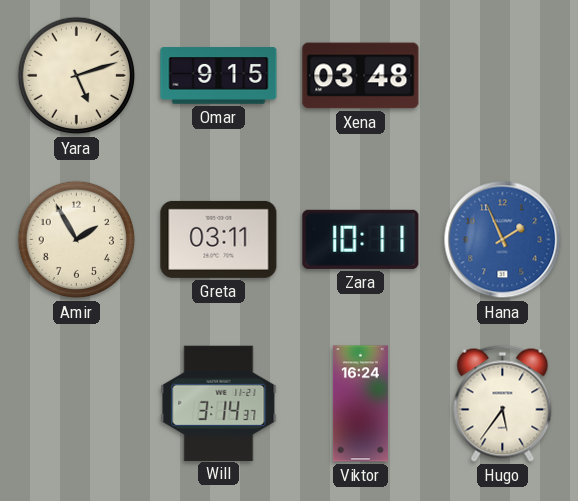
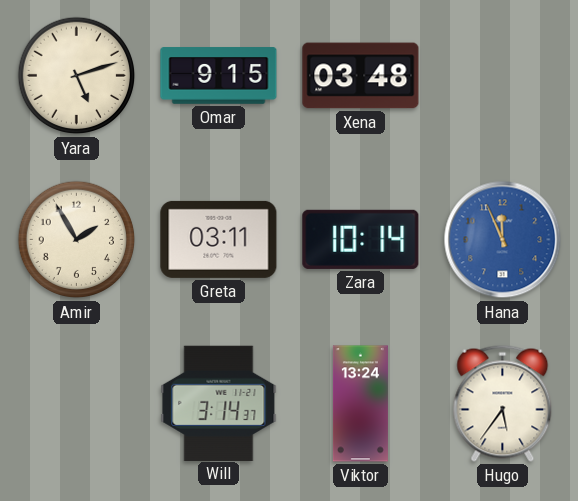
Zara: 10:11 -> 10:14 (361, 239)
Hana: 1:56 -> 11:56 (503, 240)
Viktor: 16:24 -> 13:24 (360, 404)
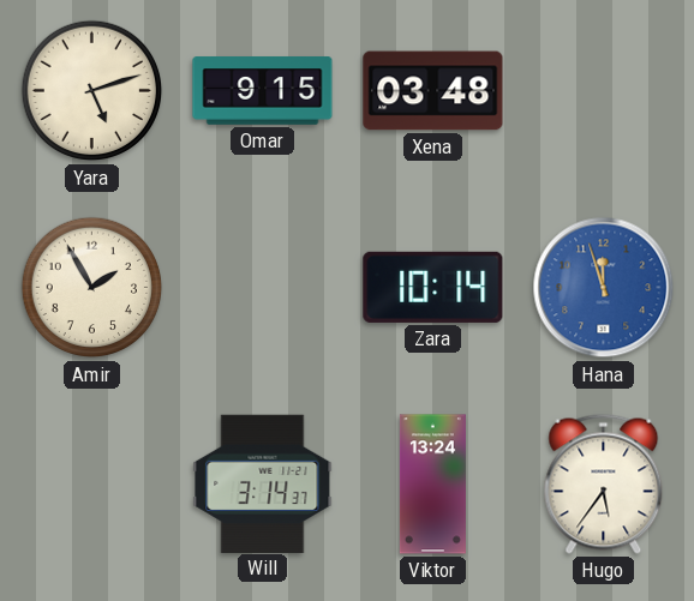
Greta: 03:11 -> none (219, 239)
Hana: 11:56 -> 11:57 (604, 288)
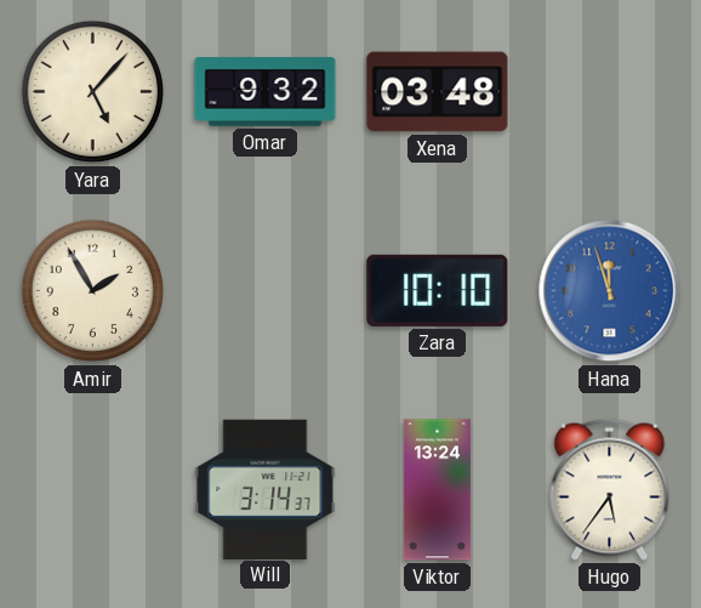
Yara: 5:12 -> 5:07 (93, 92)
Omar: 9:15 -> 9:32 (266, 92)
Zara: 10:14 -> 10:10 (438, 290)
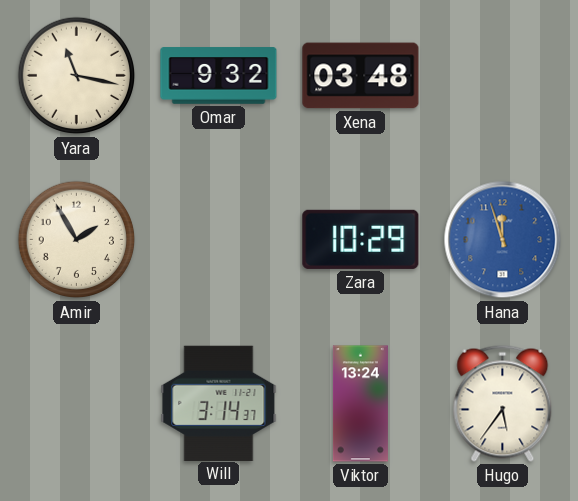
Yara: 5:07 -> 11:17 (77, 76)
Zara: 10:10 -> 10:29 (361, 239)
